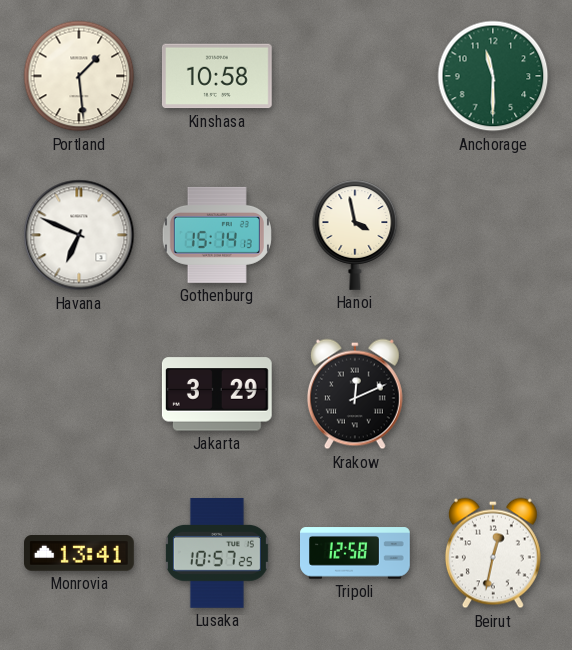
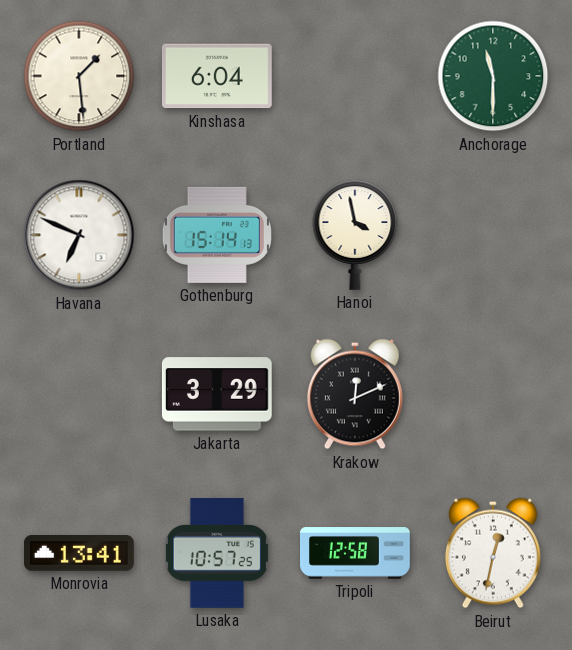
Kinshasa: 10:58 -> 6:04 (217, 76)
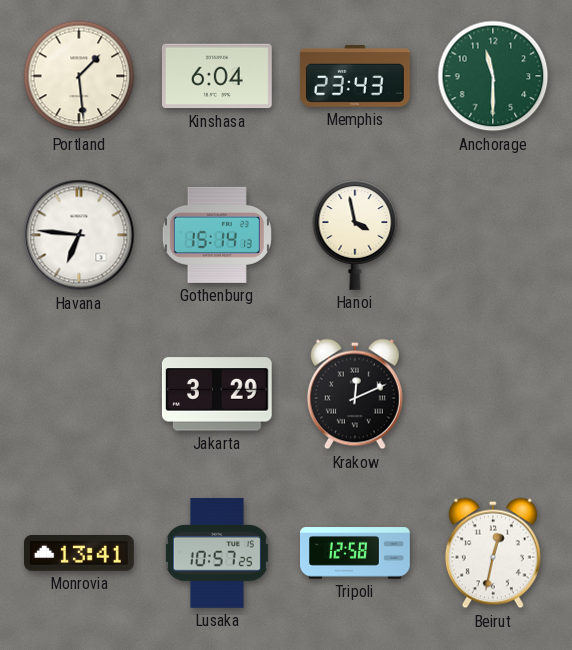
Memphis: none -> 23:43 (355, 77)
Havana: 6:49 -> 6:46 (79, 235)
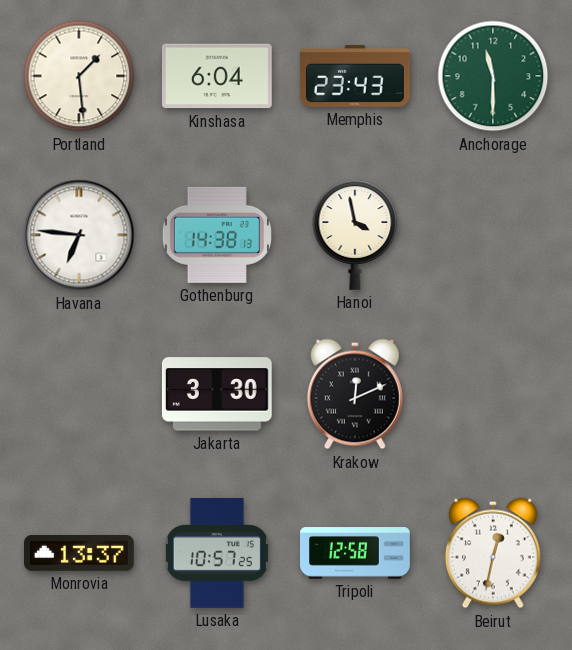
Gothenburg: 15:14 -> 14:38 (217, 235)
Jakarta: 3:29 -> 3:30 (217, 394)
Monrovia: 13:41 -> 13:37 (80, 553)
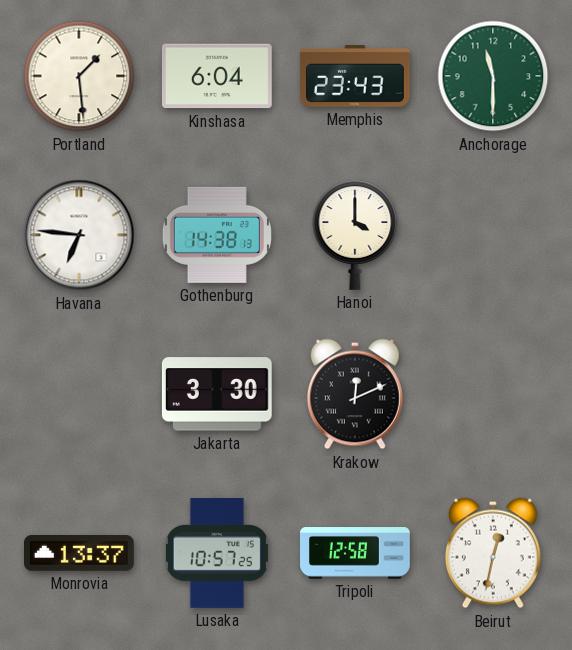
Hanoi: 3:58 -> 4:00 (355, 235)
